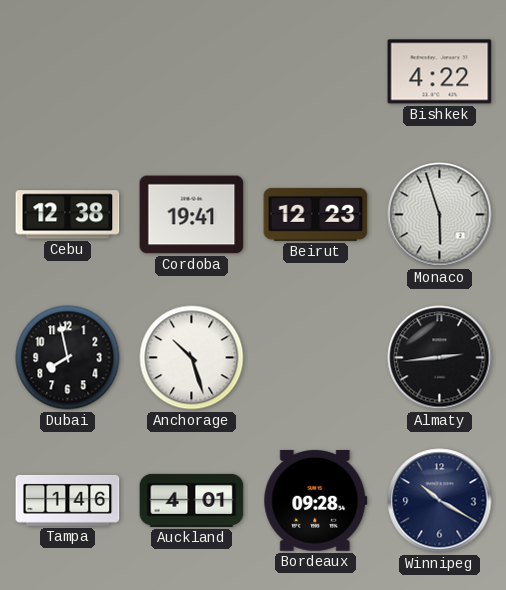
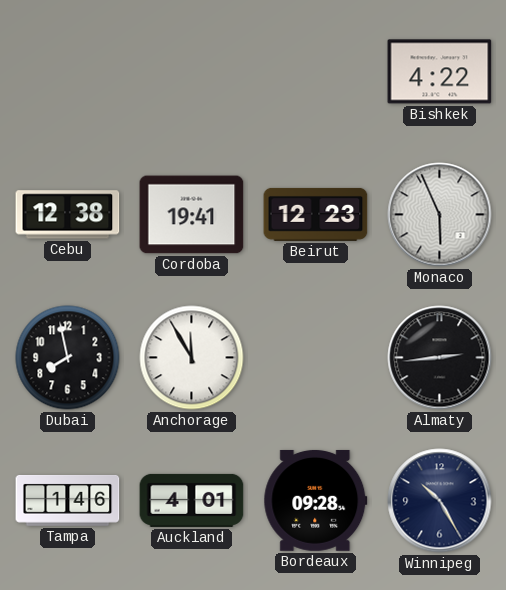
Monaco: 5:57 -> 5:56 (440, 215)
Anchorage: 10:27 -> 11:55 (192, 358)
Winnipeg: 10:20 -> 10:25 (440, 501)
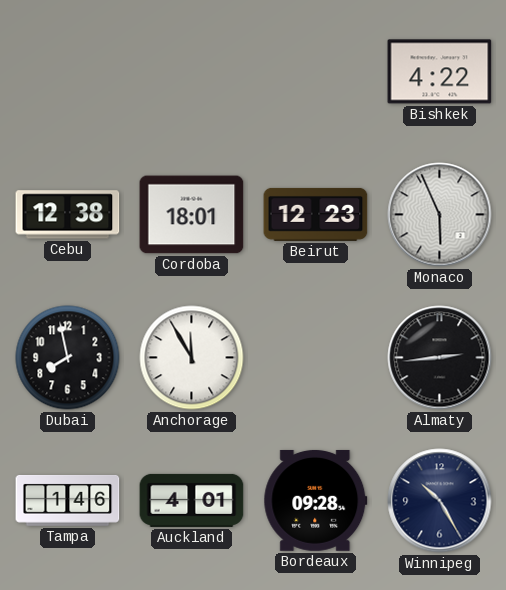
Cordoba: 19:41 -> 18:01 (192, 215)
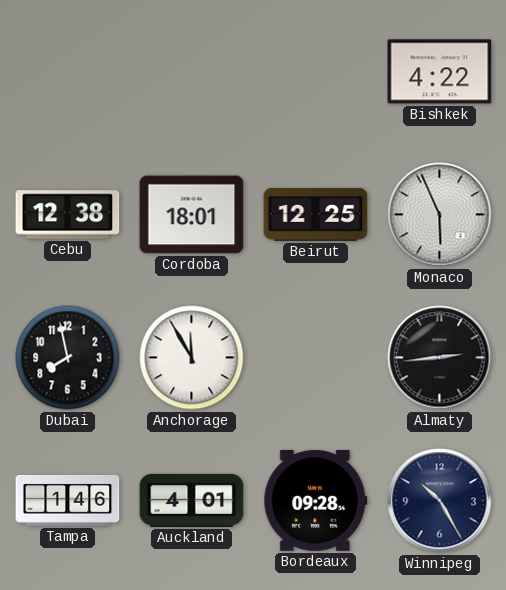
Beirut: 12:23 -> 12:25 (316, 214)
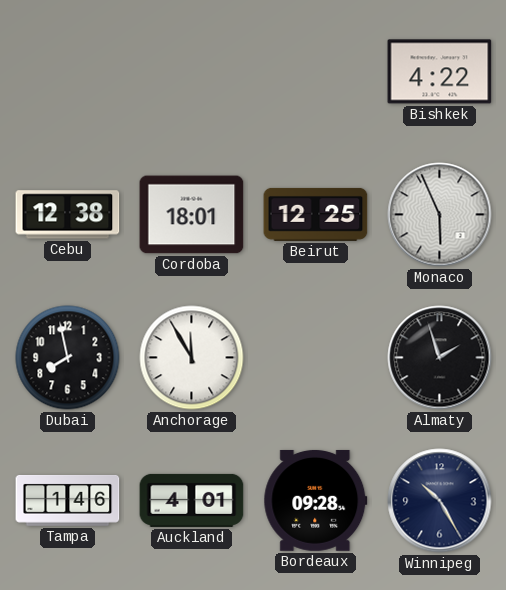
Almaty: 2:44 -> 1:57 (440, 358)
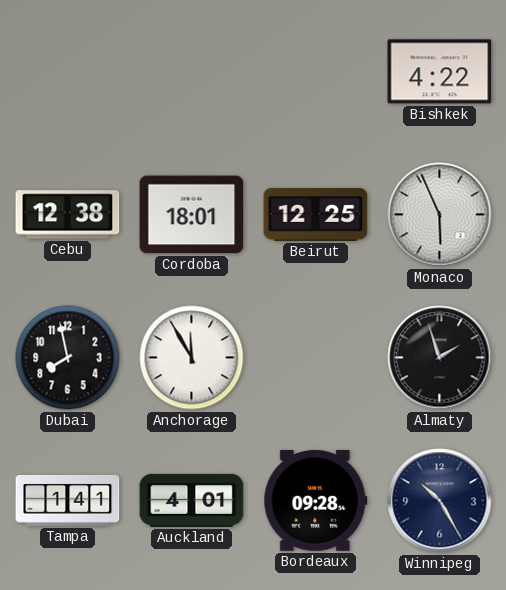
Tampa: 1:46 -> 1:41 (68, 500)
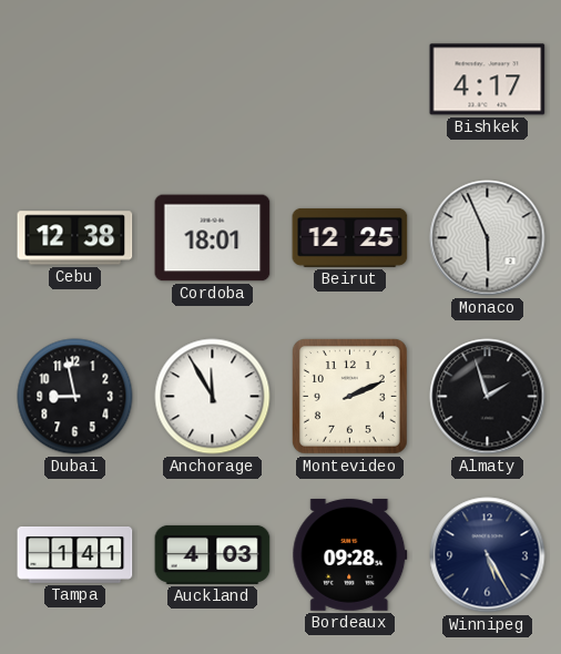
Bishkek: 4:22 -> 4:17 (488, 80)
Dubai: 7:58 -> 8:58 (75, 397)
Montevideo: none -> 2:11 (349, 396)
Auckland: 4:01 -> 4:03 (213, 554)
Winnipeg: 10:25 -> 5:25 (488, 555)
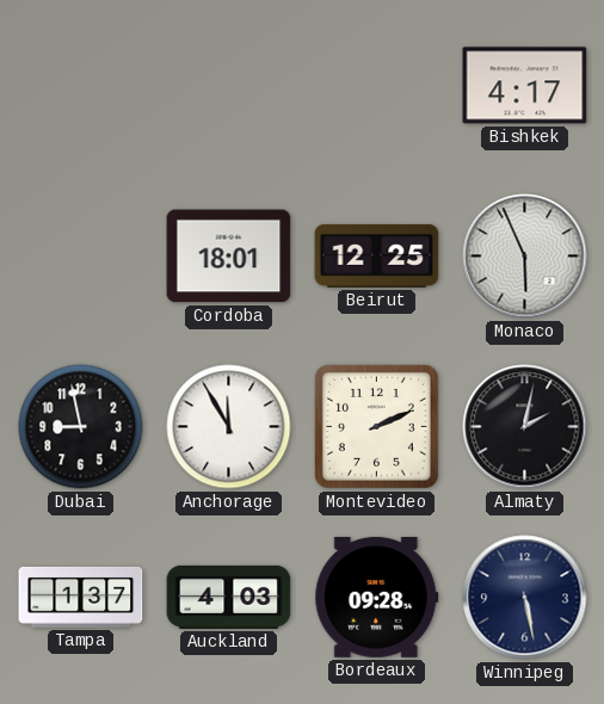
Cebu: 12:38 -> none (75, 238)
Almaty: 1:57 -> 2:02 (525, 427)
Tampa: 1:41 -> 1:37 (81, 597)
Winnipeg: 5:25 -> 5:28 (525, 598)
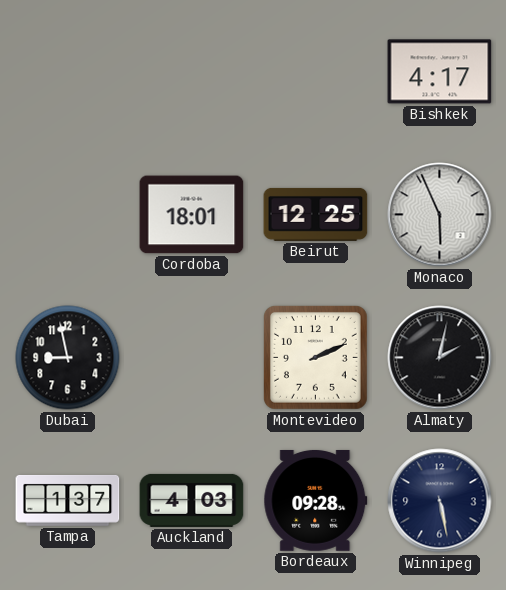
Anchorage: 11:55 -> none (229, 427)
